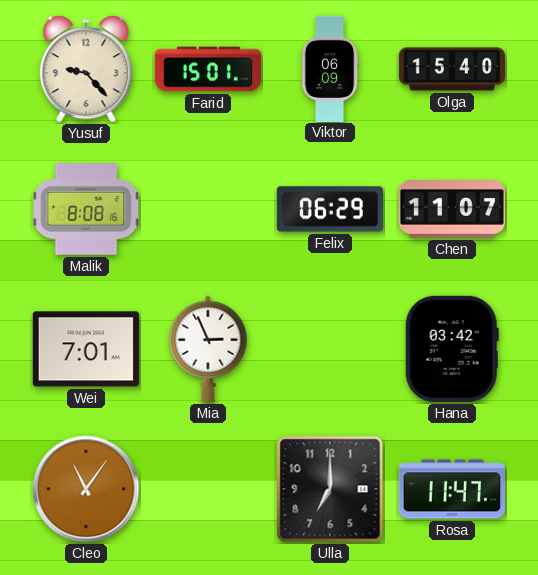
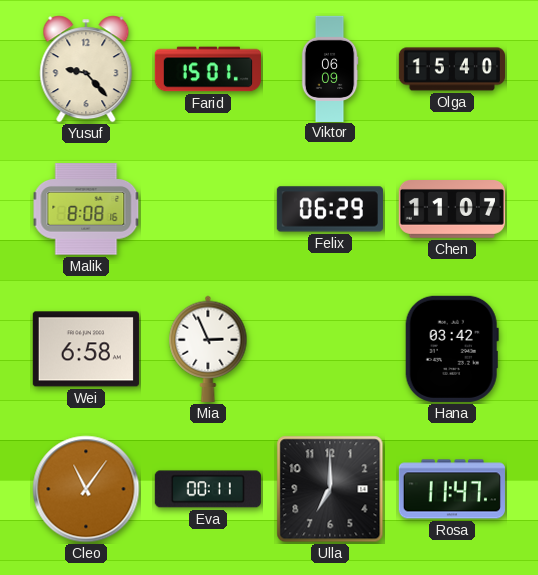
Wei: 7:01 -> 6:58 (86, 349)
Eva: none -> 00:11 (208, 489)
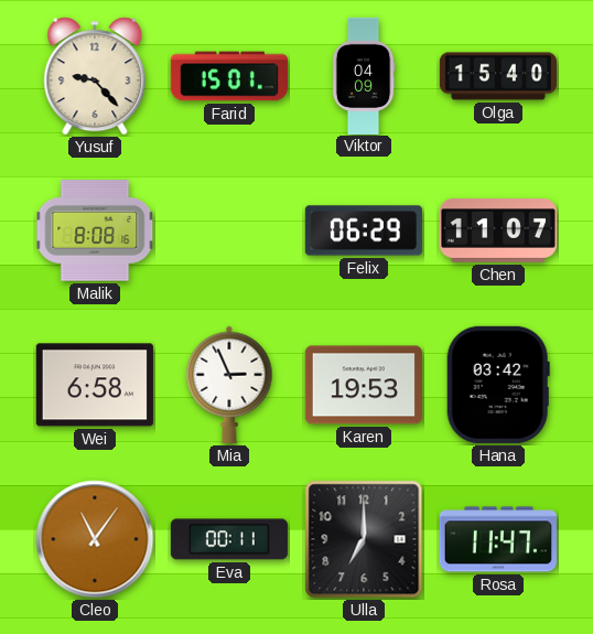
Viktor: 06:09 -> 04:09 (364, 75)
Karen: none -> 19:53 (364, 385)
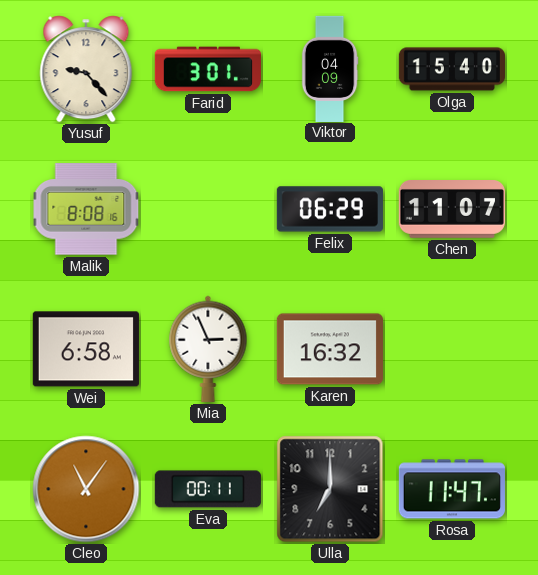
Farid: 15:01 -> 3:01 (208, 69)
Karen: 19:53 -> 16:32 (330, 349)
Hana: 03:42 -> none (498, 385)
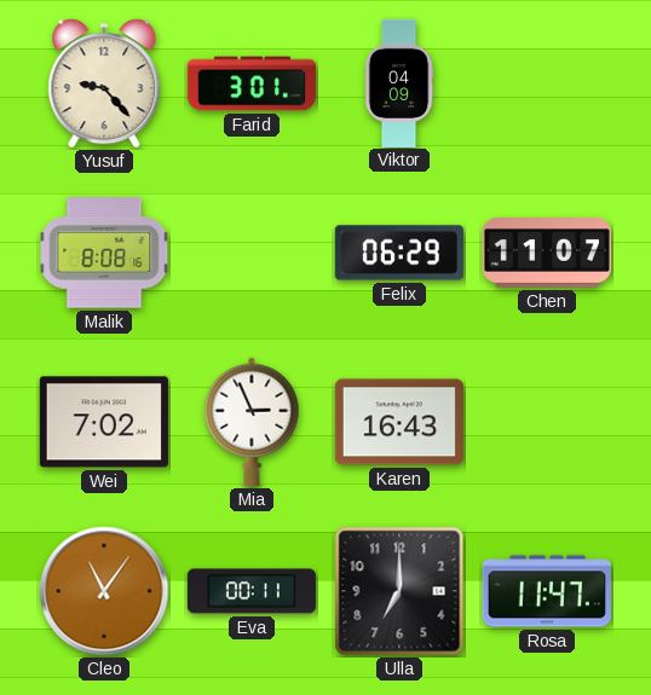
Olga: 15:40 -> none (451, 69)
Wei: 6:58 -> 7:02 (104, 422)
Karen: 16:32 -> 16:43 (399, 422)
